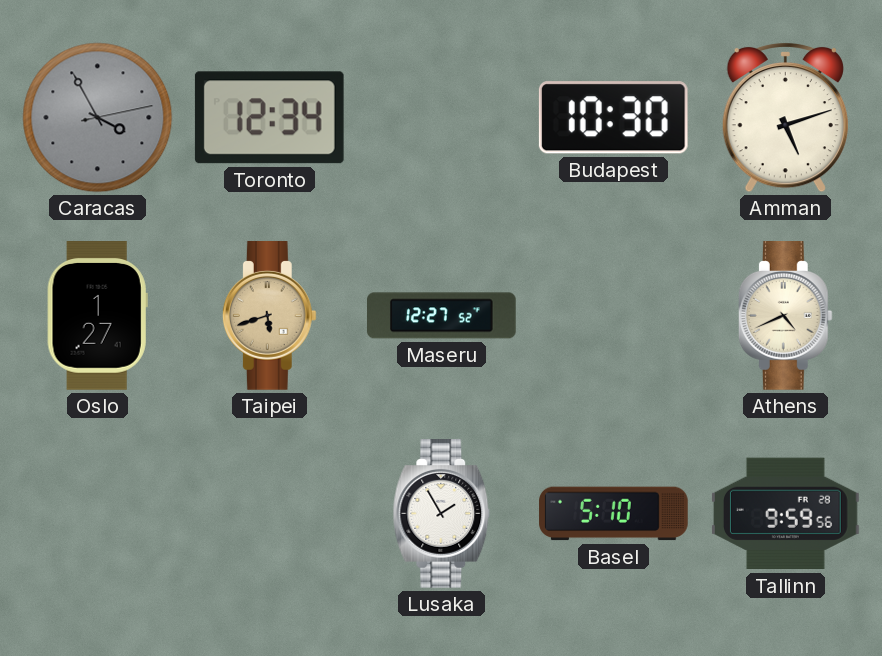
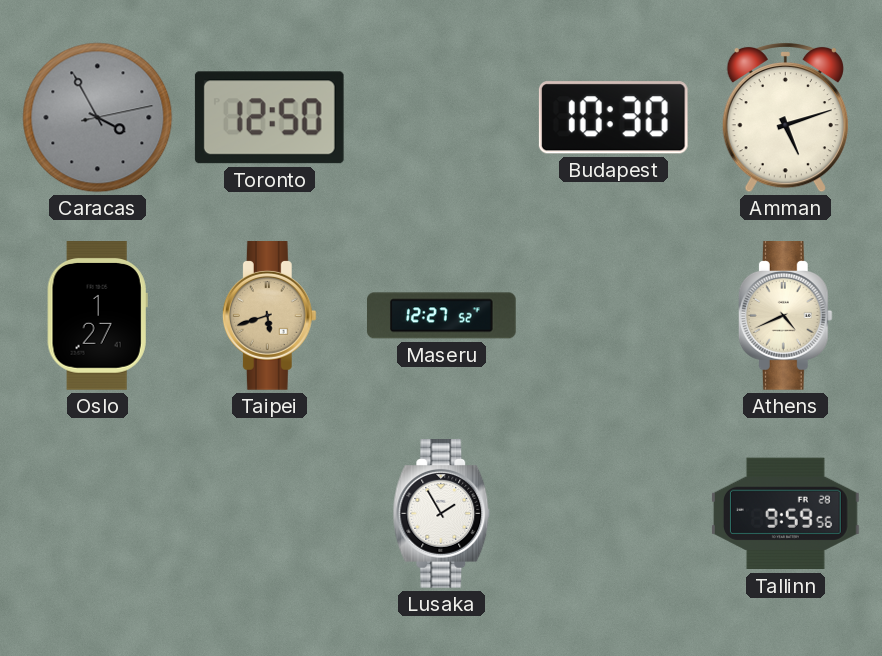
Toronto: 12:34 -> 12:50 (269, 118)
Basel: 5:10 -> none (614, 514)
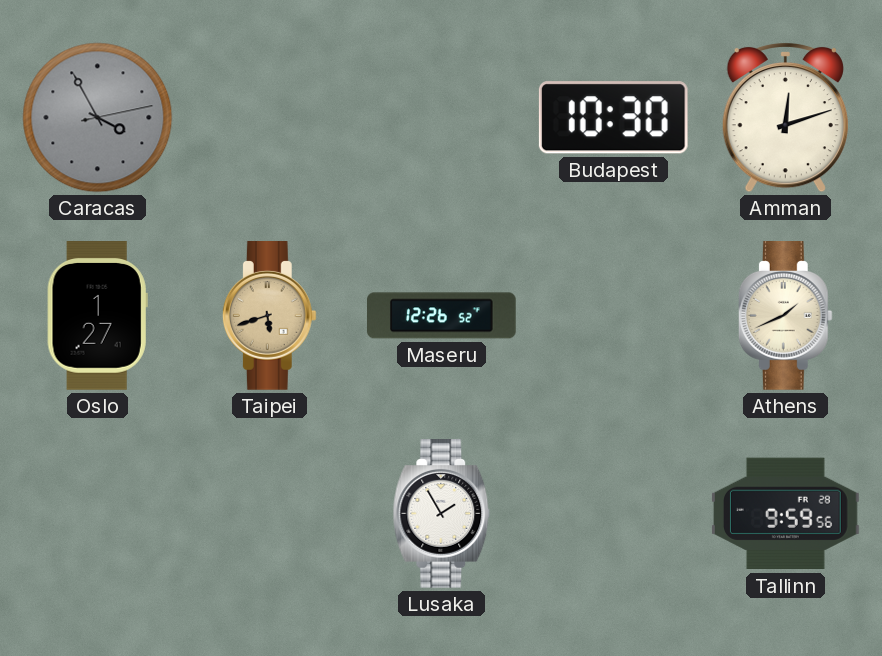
Toronto: 12:50 -> none (269, 118)
Amman: 5:12 -> 12:12 (785, 117)
Maseru: 12:27 -> 12:26 (442, 316)
Athens: 4:41 -> 1:41 (785, 316)
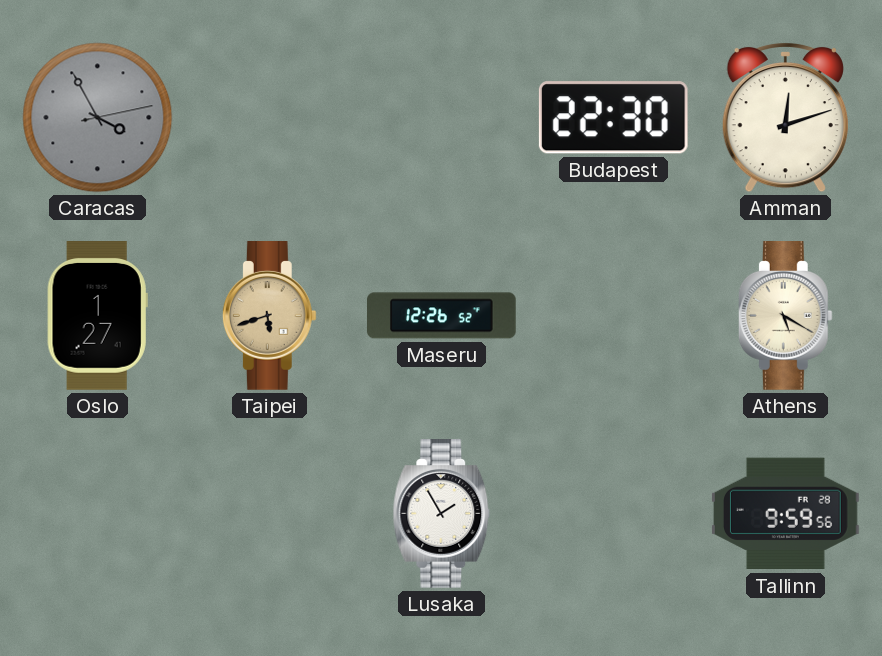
Budapest: 10:30 -> 22:30 (613, 118)
Athens: 1:41 -> 5:20 (785, 316)
